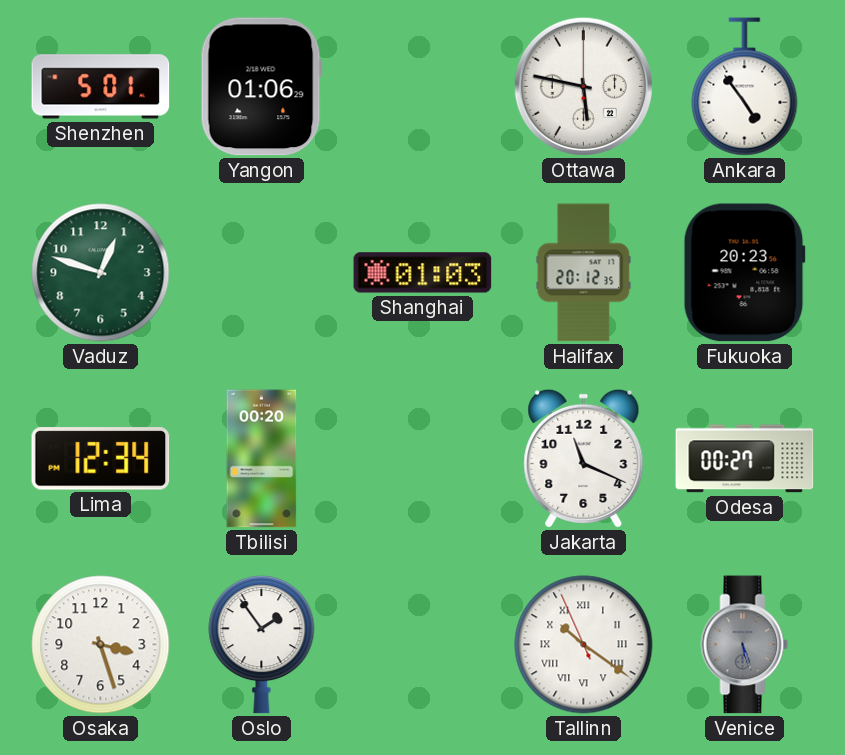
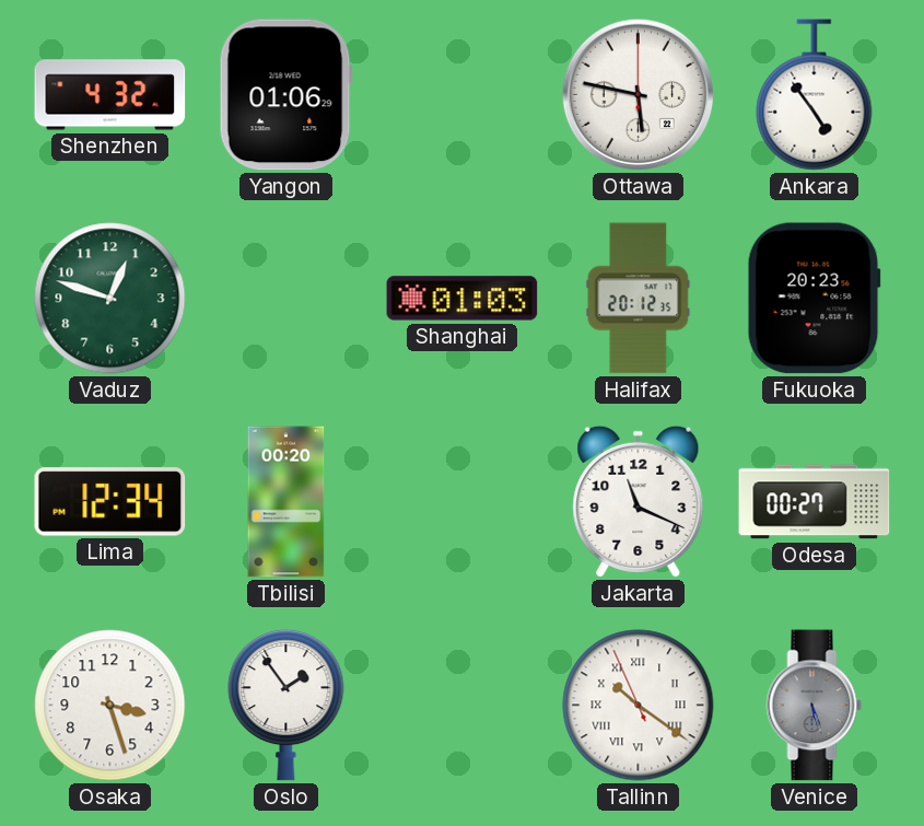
Shenzhen: 5:01 -> 4:32 (110, 95)
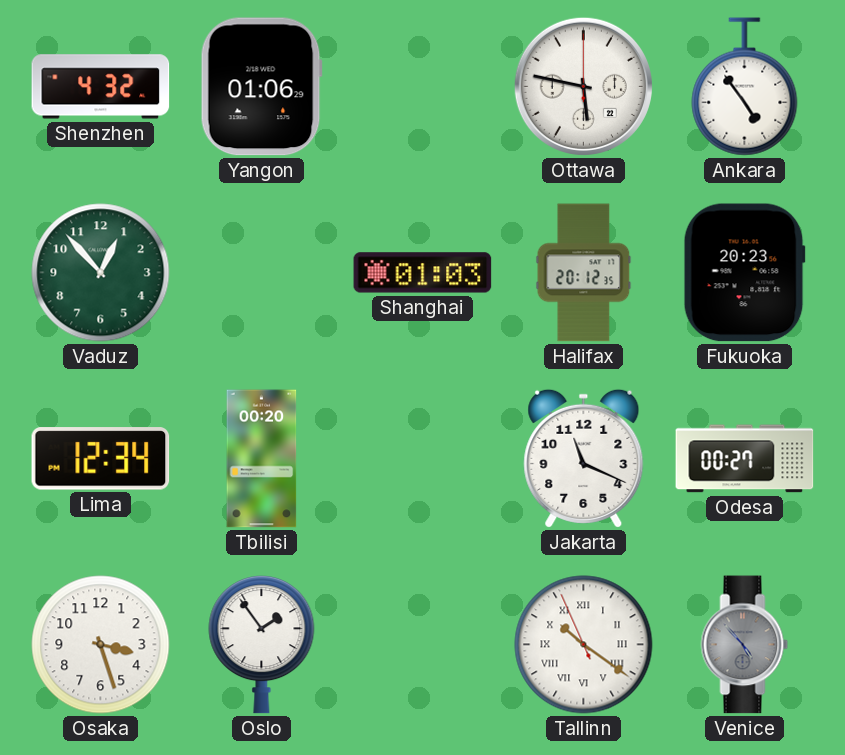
Vaduz: 12:48 -> 12:53 (101, 273)
Venice: 5:27 -> 4:53 (745, 645)
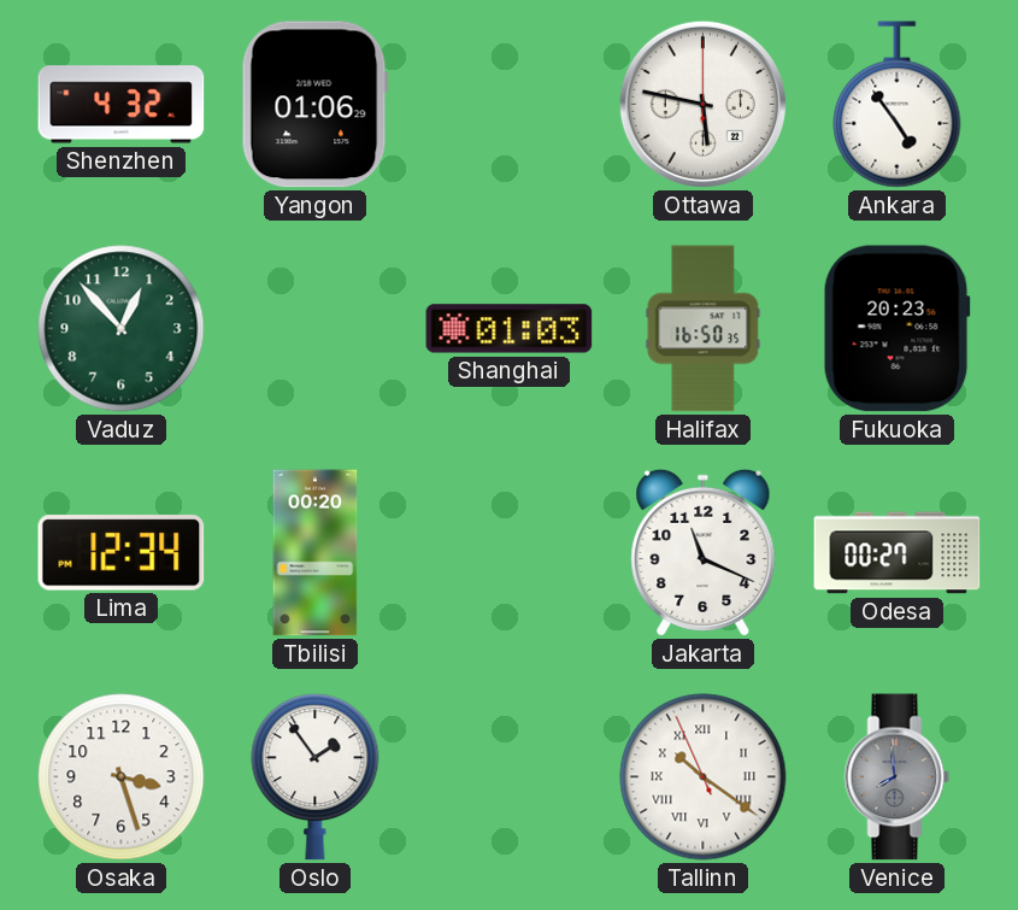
Halifax: 20:12 -> 16:50 (704, 329)
Venice: 4:53 -> 7:59 (898, 777)
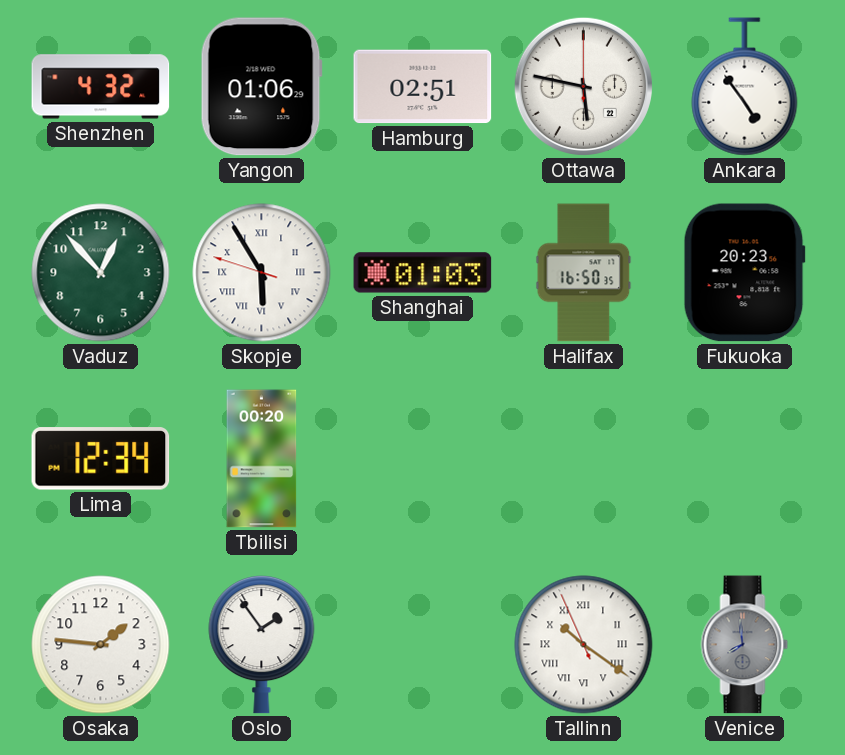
Hamburg: none -> 02:51 (423, 87)
Skopje: none -> 5:54 (262, 273)
Jakarta: 11:19 -> none (704, 552)
Odesa: 00:27 -> none (898, 553)
Osaka: 3:27 -> 1:46 (101, 645)
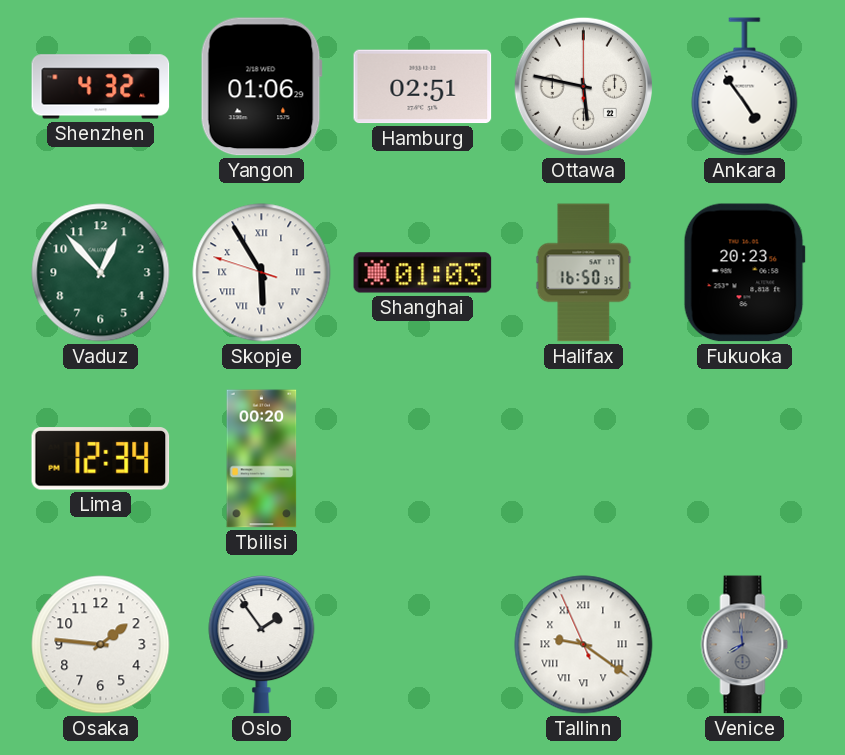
Tallinn: 10:20 -> 9:20 (584, 645)
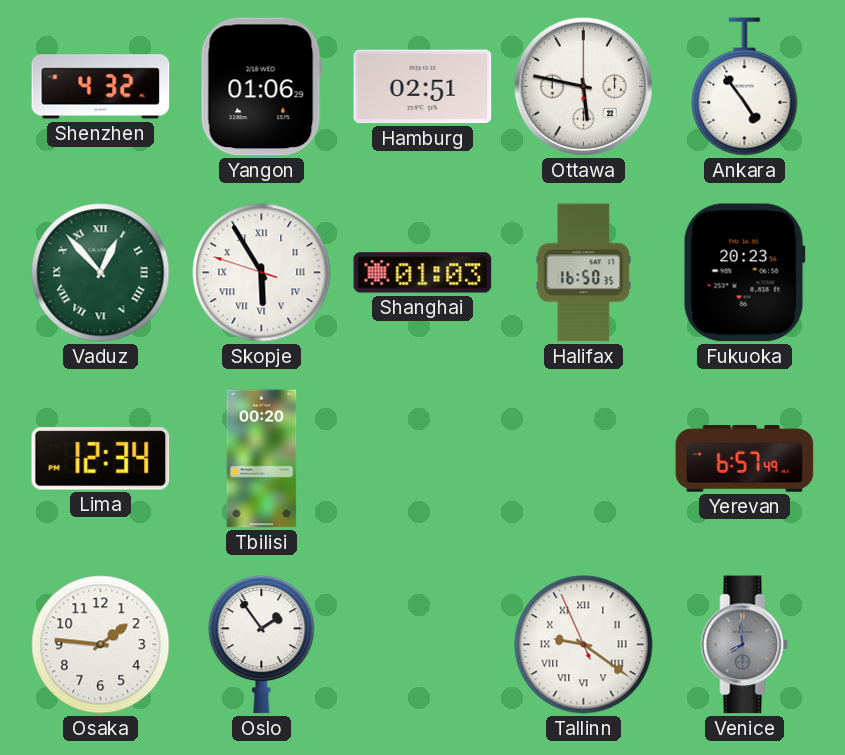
Vaduz numerals: Arabic -> Roman (101, 273)
Yerevan: none -> 6:57 (745, 459)
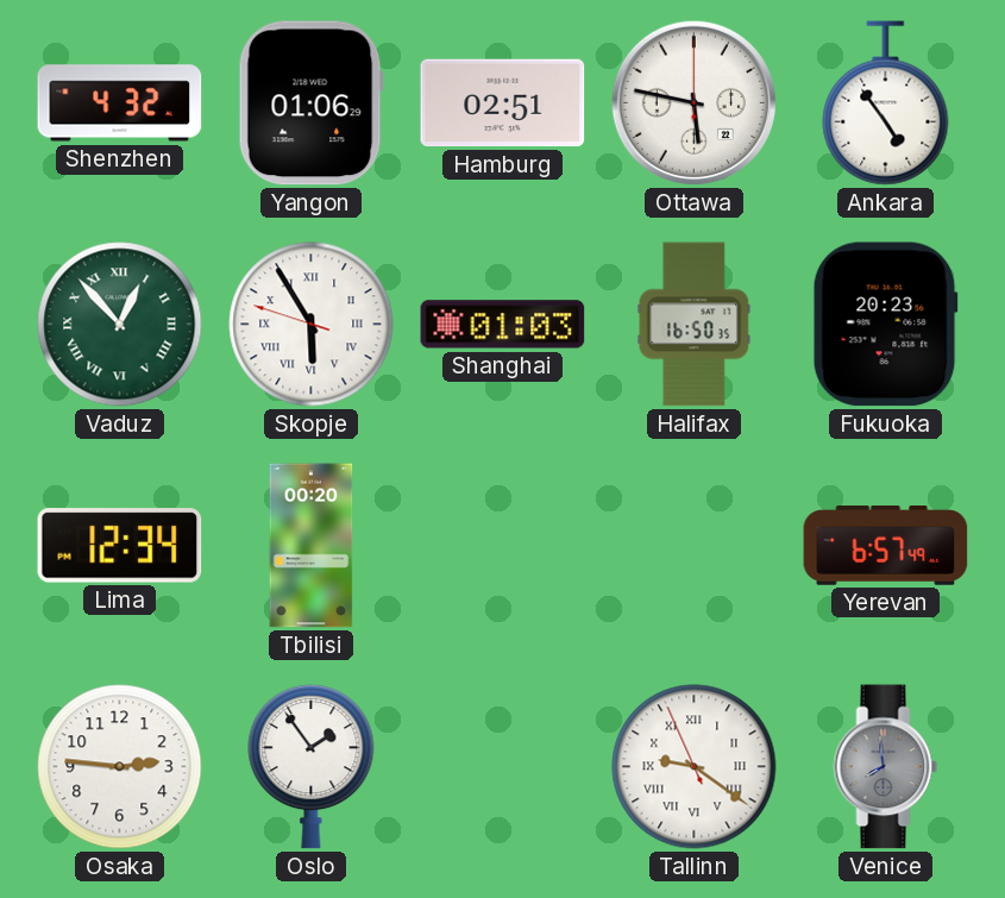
Osaka: 1:46 -> 2:46 (120, 767)
